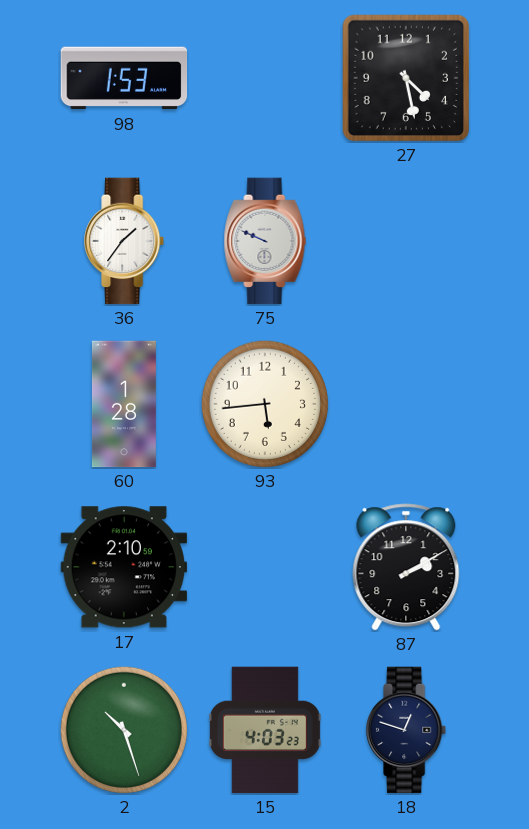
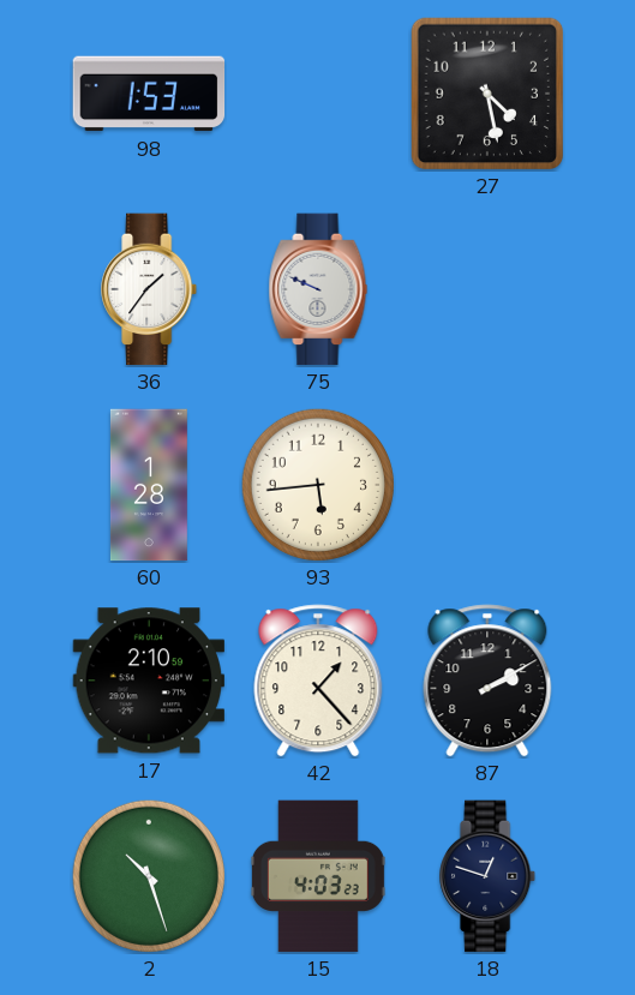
42: none -> 1:23 (318, 681)
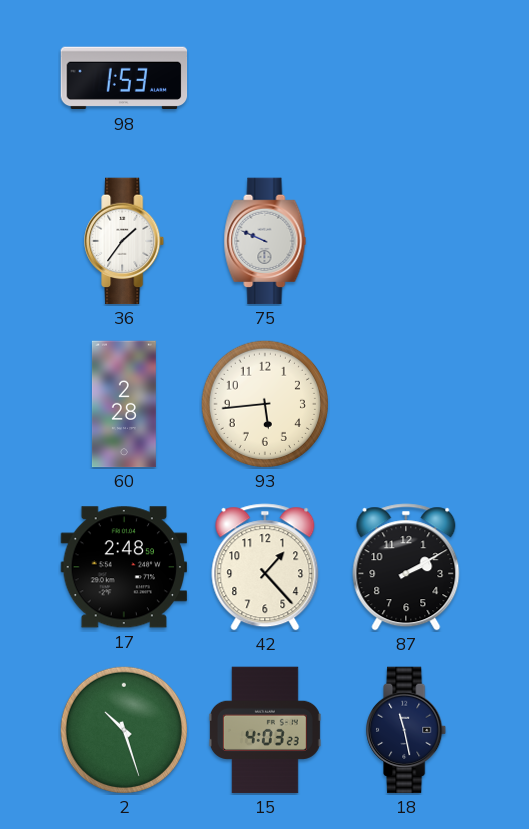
27: 4:28 -> none (487, 94)
60: 1:28 -> 2:28 (124, 404)
17: 2:10 -> 2:48 (124, 567)
18: 12:48 -> 11:28 (407, 730)
